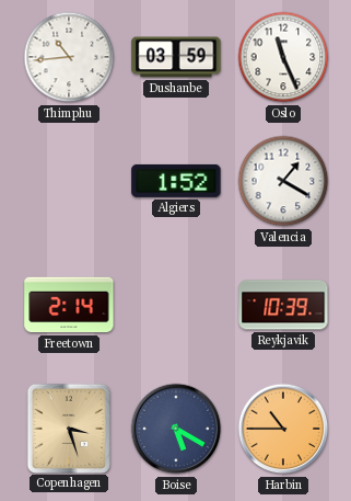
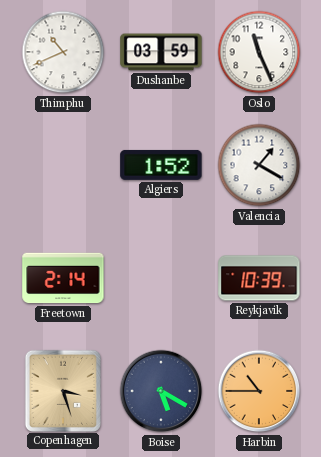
Thimphu: 10:44 -> 10:41 (63, 52)
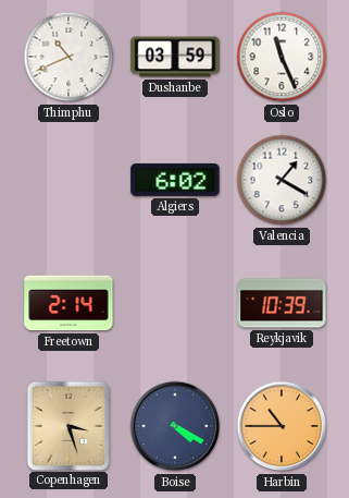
Algiers: 1:52 -> 6:02 (175, 180)
Boise: 5:20 -> 4:20 (175, 426)
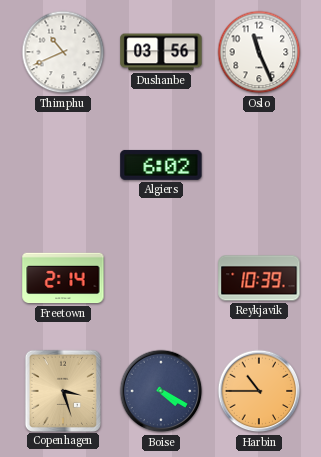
Dushanbe: 03:59 -> 03:56 (161, 52)
Valencia: 1:20 -> none (282, 180)
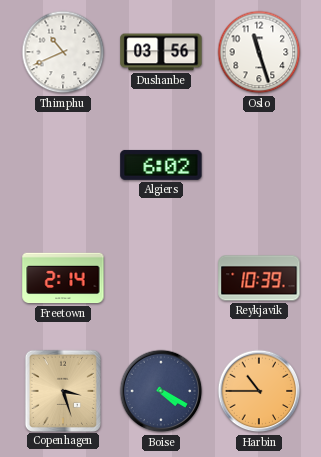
Oslo: 11:26 -> 11:27 (259, 52)
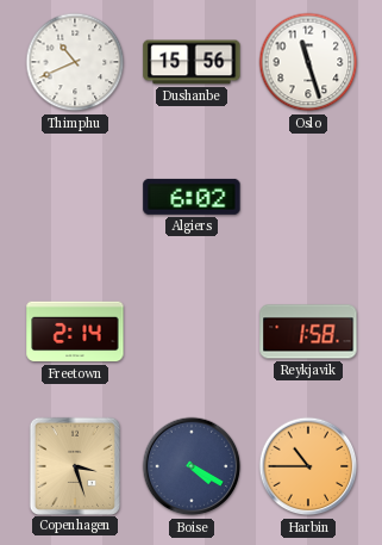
Dushanbe: 03:56 -> 15:56 (192, 62)
Reykjavik: 10:39 -> 1:58 (308, 332)
